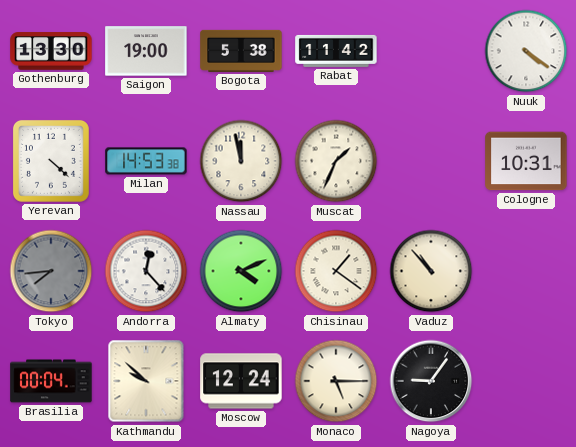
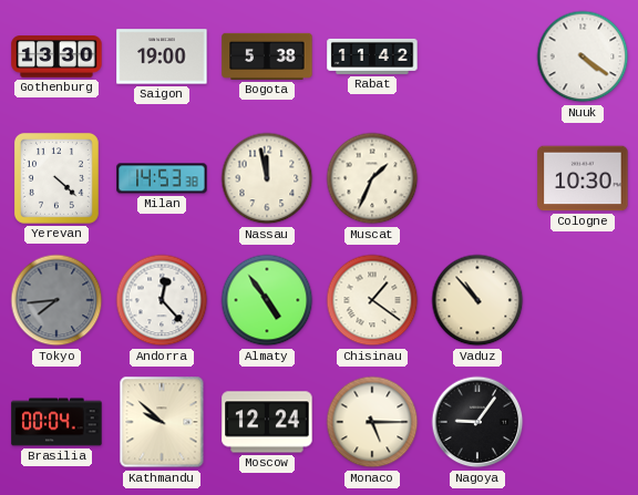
Cologne: 10:31 -> 10:30 (583, 178)
Almaty: 4:11 -> 4:54 (267, 300)
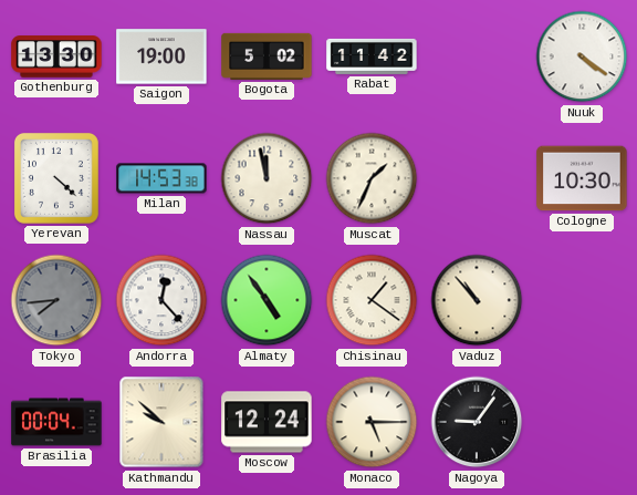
Bogota: 5:38 -> 5:02 (267, 56)
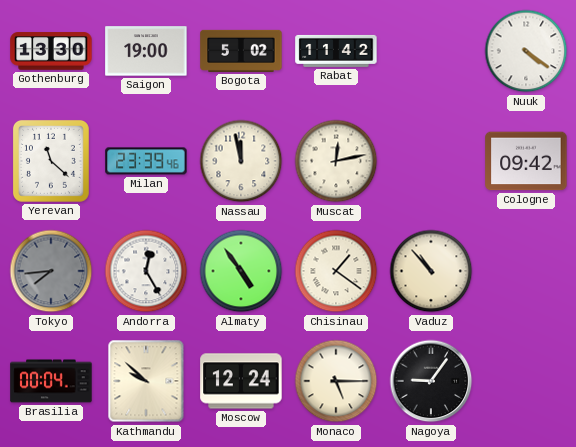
Yerevan: 4:22 -> 11:22 (51, 161)
Milan: 14:53 -> 23:39 (146, 161)
Muscat: 1:34 -> 12:13 (336, 161)
Cologne: 10:30 -> 09:42 (526, 161)
Andorra: 12:23 -> 12:25 (146, 271)
